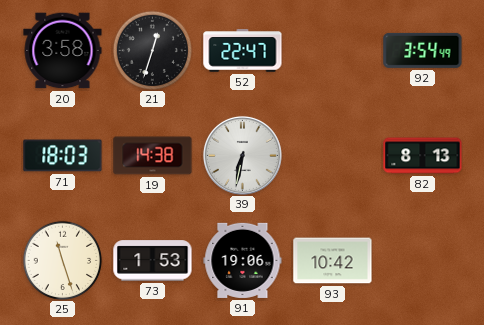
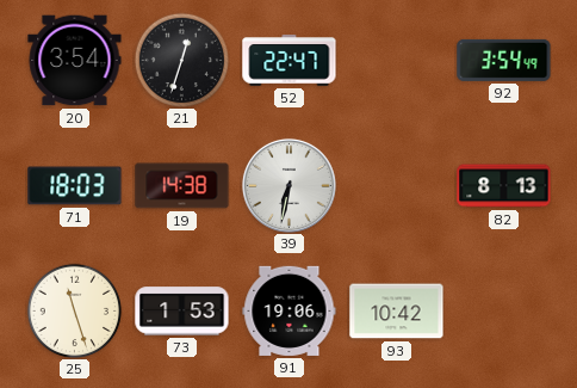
20: 3:58 -> 3:54 (75, 61)
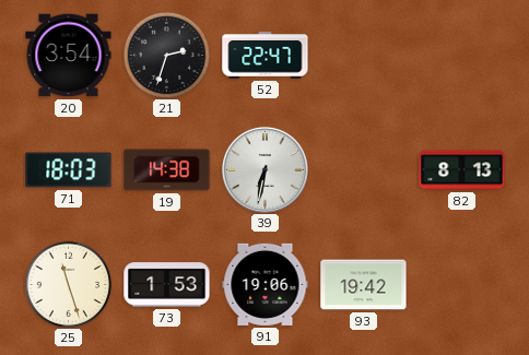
21: 12:33 -> 2:33 (166, 55)
92: 3:54 -> none (504, 60)
93: 10:42 -> 19:42 (364, 285)
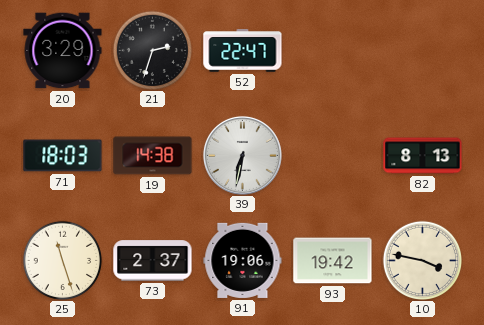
20: 3:54 -> 3:29 (63, 51)
73: 1:53 -> 2:37 (153, 261)
10: none -> 3:47 (422, 260)
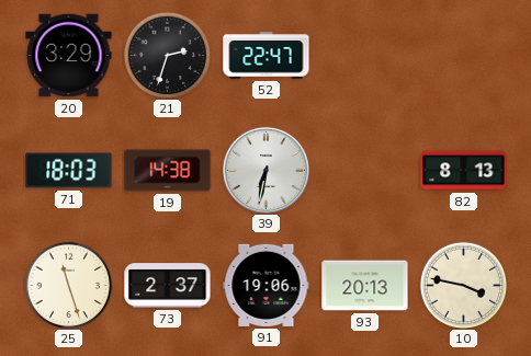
93: 19:42 -> 20:13 (365, 286)
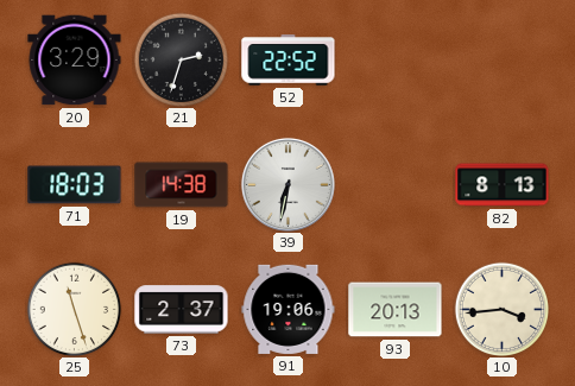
52: 22:47 -> 22:52 (289, 61)
10: 3:47 -> 3:44 (501, 309)
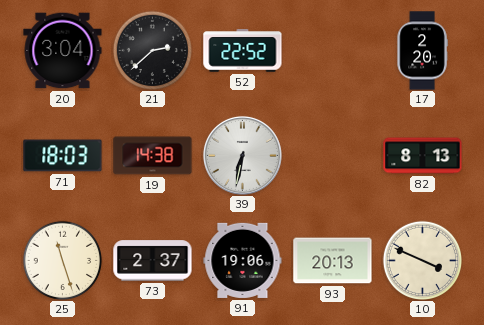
20: 3:29 -> 3:04 (63, 51)
21: 2:33 -> 2:38 (152, 50)
17: none -> 2:20 (422, 51)
10: 3:44 -> 3:49 (422, 260)
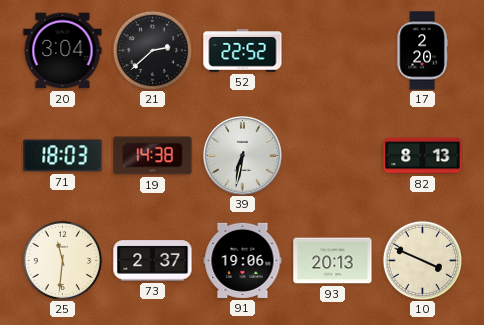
25: 11:27 -> 11:31 (62, 260)
